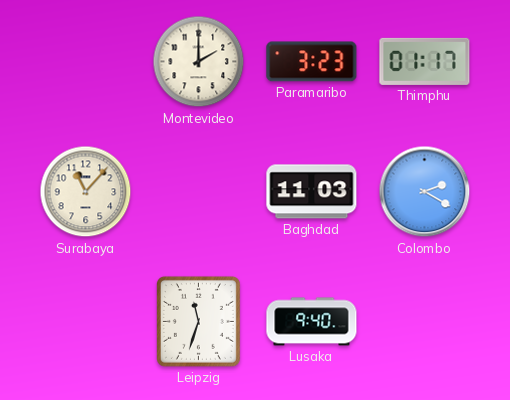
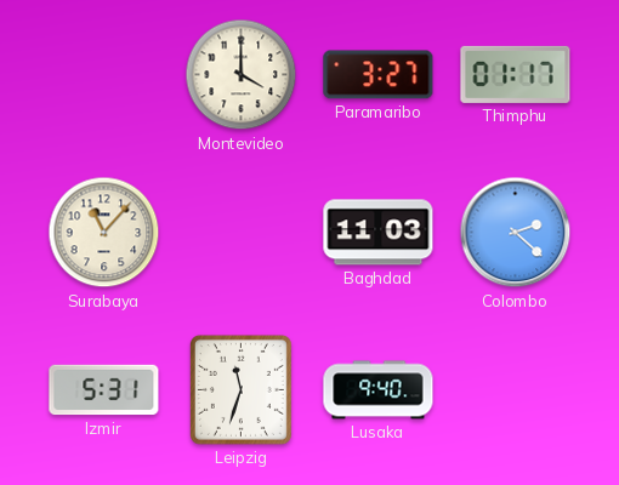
Montevideo: 2:00 -> 4:00 (242, 75)
Paramaribo: 3:23 -> 3:27 (379, 75)
Colombo: 2:20 -> 2:22 (516, 233)
Izmir: none -> 5:31 (104, 390)
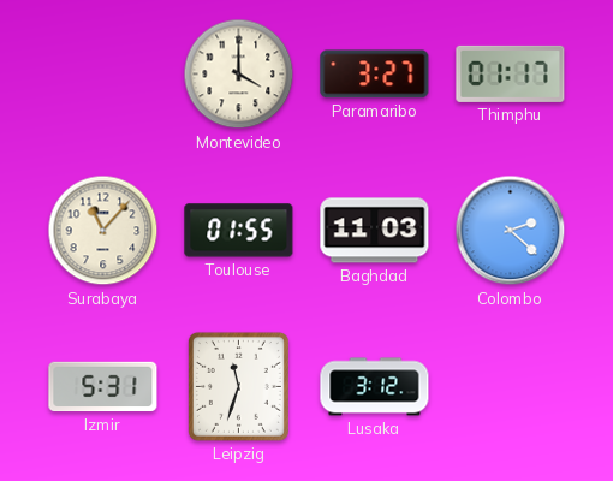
Toulouse: none -> 01:55 (239, 231)
Lusaka: 9:40 -> 3:12 (375, 387)
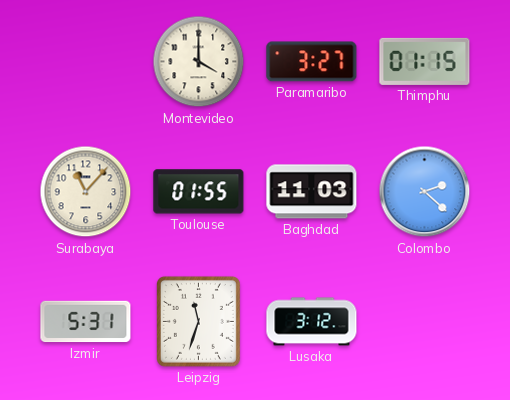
Thimphu: 01:17 -> 01:15 (425, 61)
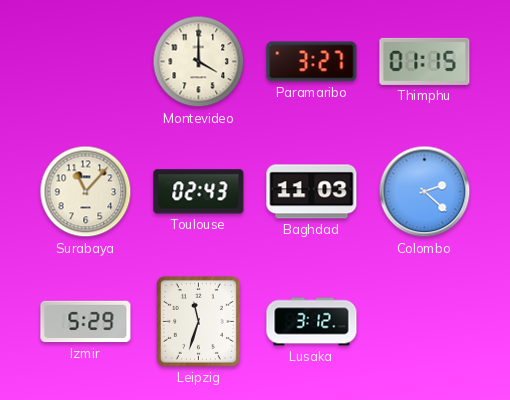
Toulouse: 01:55 -> 02:43 (199, 192)
Izmir: 5:31 -> 5:29 (86, 322)
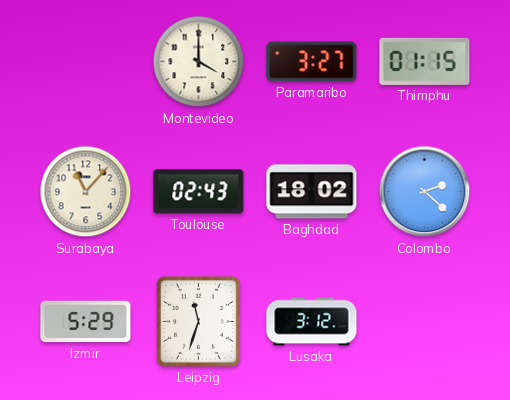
Baghdad: 11:03 -> 18:02 (312, 192)
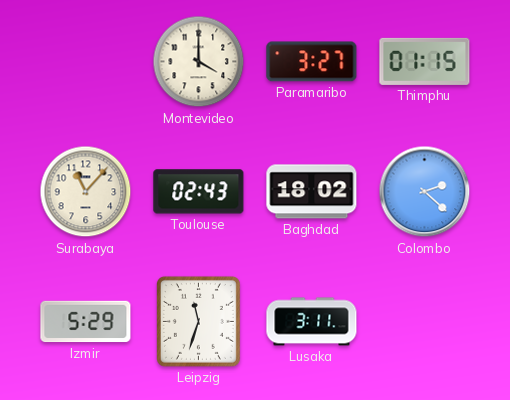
Lusaka: 3:12 -> 3:11 (312, 322)
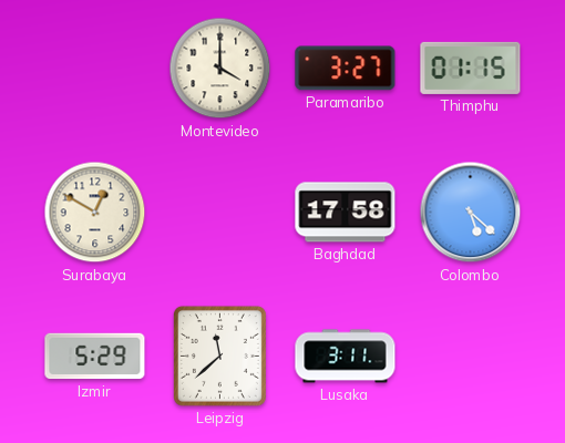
Surabaya: 11:07 -> 12:50 (95, 213)
Toulouse: 02:43 -> none (199, 192)
Baghdad: 18:02 -> 17:58 (346, 213)
Colombo: 2:22 -> 5:22 (471, 213)
Leipzig: 11:33 -> 11:38 (219, 356)
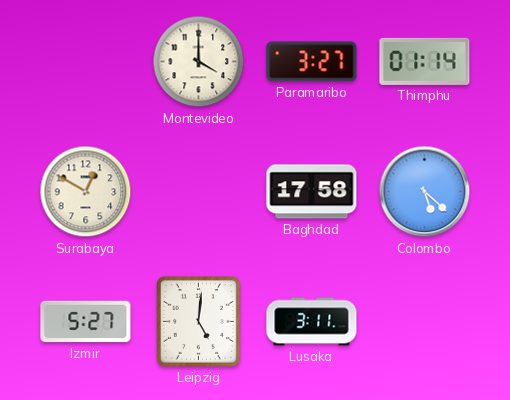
Thimphu: 01:15 -> 01:14 (425, 61)
Izmir: 5:29 -> 5:27 (86, 322)
Leipzig: 11:38 -> 5:01 (198, 321)
